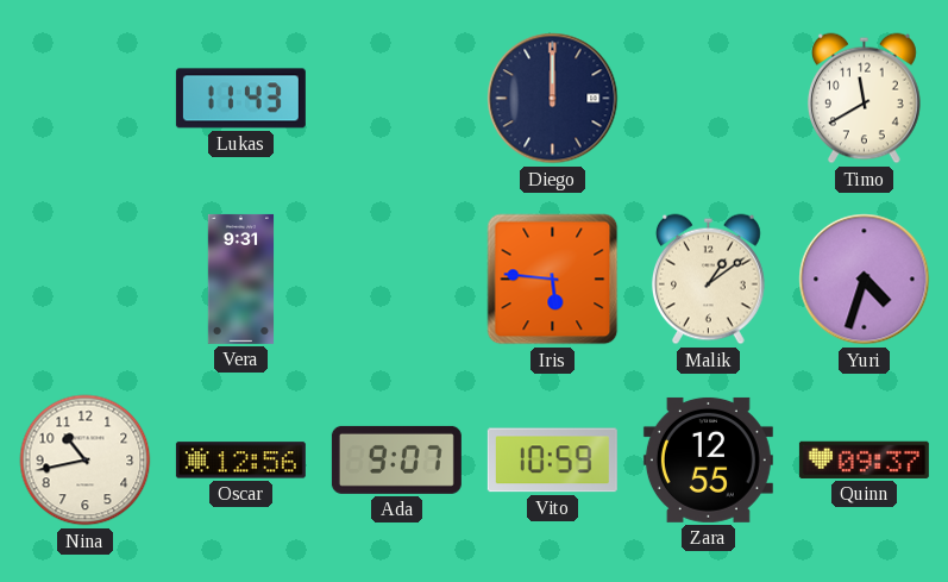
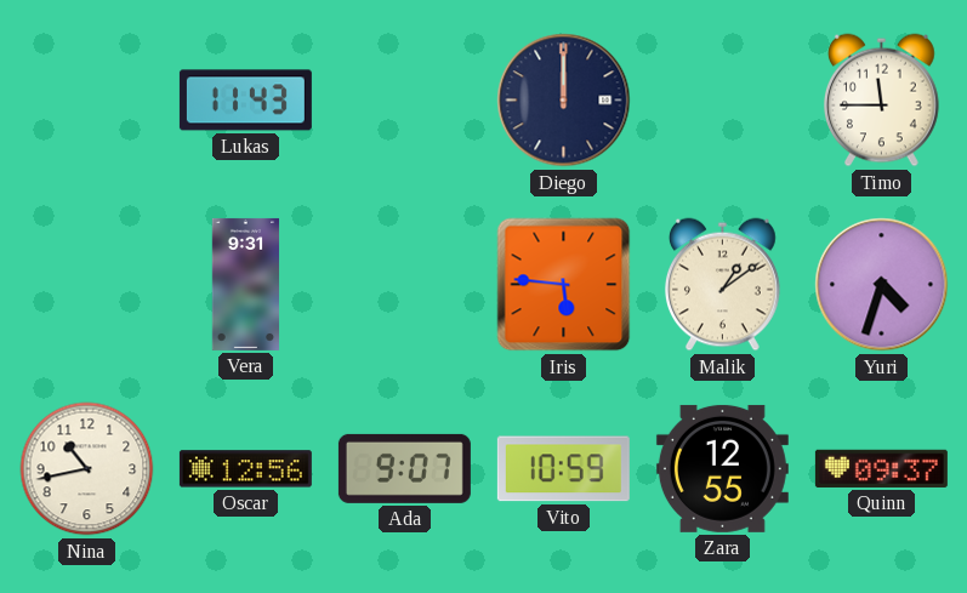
Timo: 11:40 -> 11:45 (881, 101)
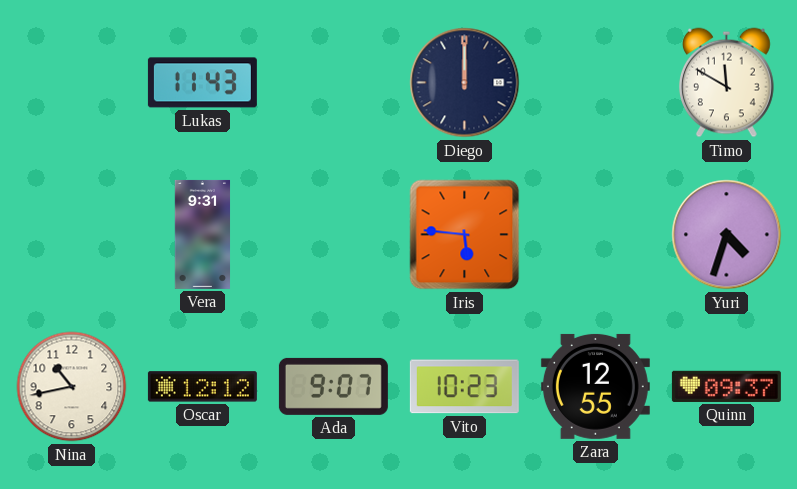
Timo: 11:45 -> 11:50 (726, 83)
Malik: 1:09 -> none (722, 285)
Oscar: 12:56 -> 12:12 (202, 387)
Vito: 10:59 -> 10:23 (464, 387)
